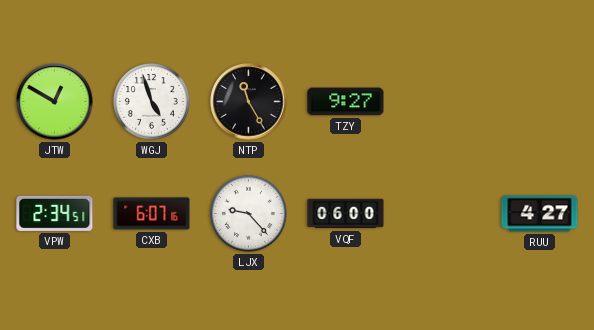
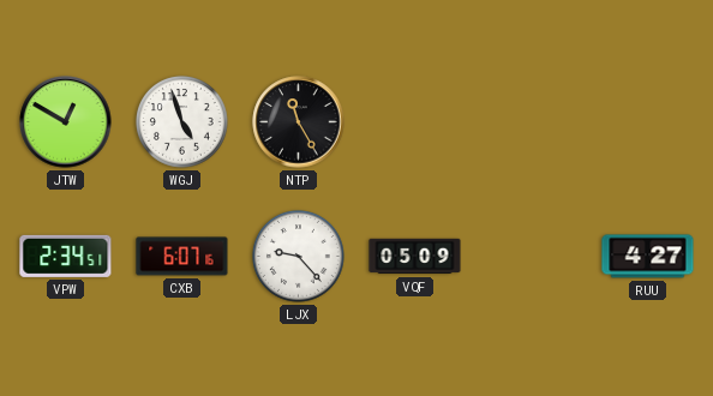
TZY: 9:27 -> none (346, 102)
VQF: 06:00 -> 05:09 (415, 257)
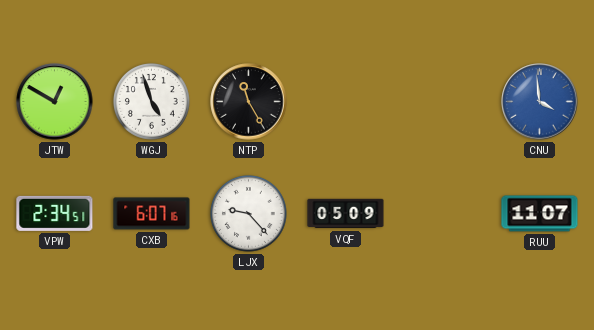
CNU: none -> 3:59 (540, 102)
RUU: 4:27 -> 11:07 (540, 214)
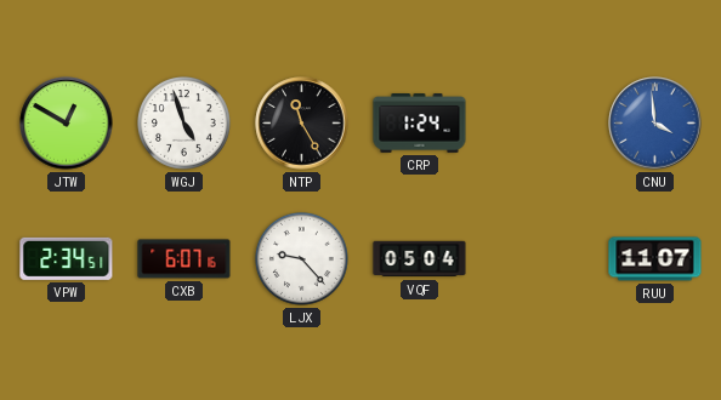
CRP: none -> 1:24 (420, 124)
VQF: 05:09 -> 05:04 (420, 259)
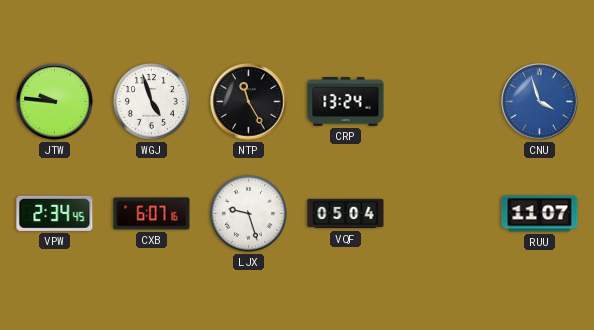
JTW: 12:50 -> 9:46 (55, 102)
CRP: 1:24 -> 13:24 (346, 102)
CNU: 3:59 -> 3:57 (540, 102)
VPW: 2:34:51 -> 2:34:45 (55, 213)
LJX: 9:23 -> 9:27 (249, 214)
